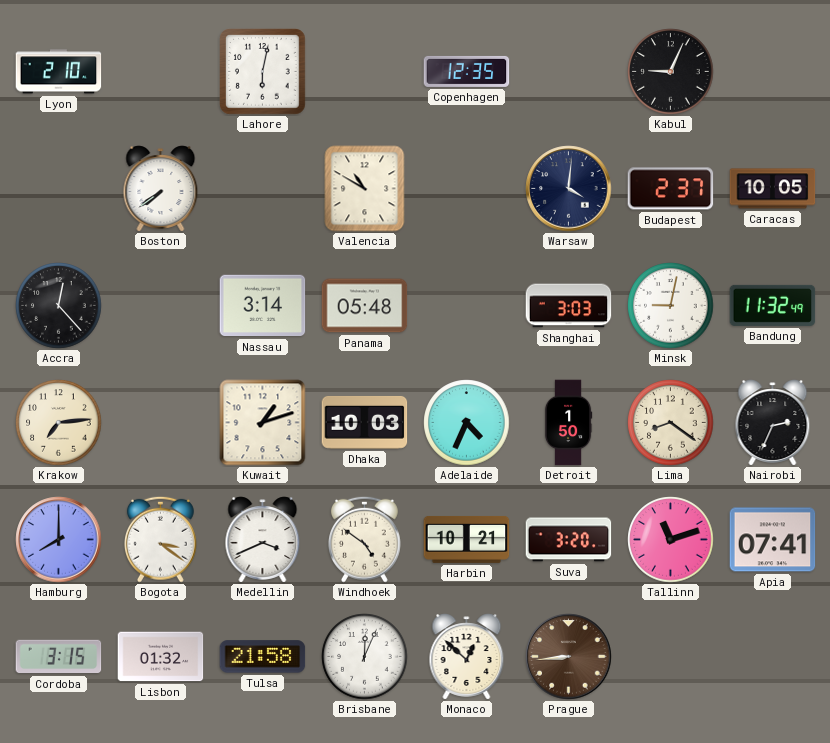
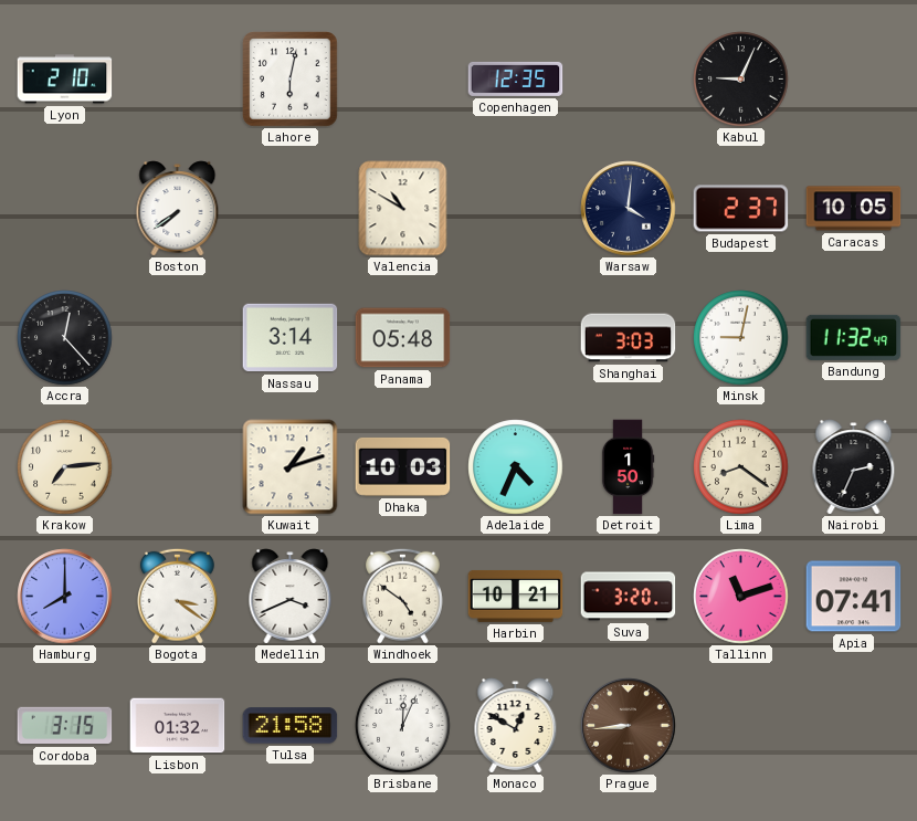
Monaco: 12:52 -> 12:50 (516, 726)
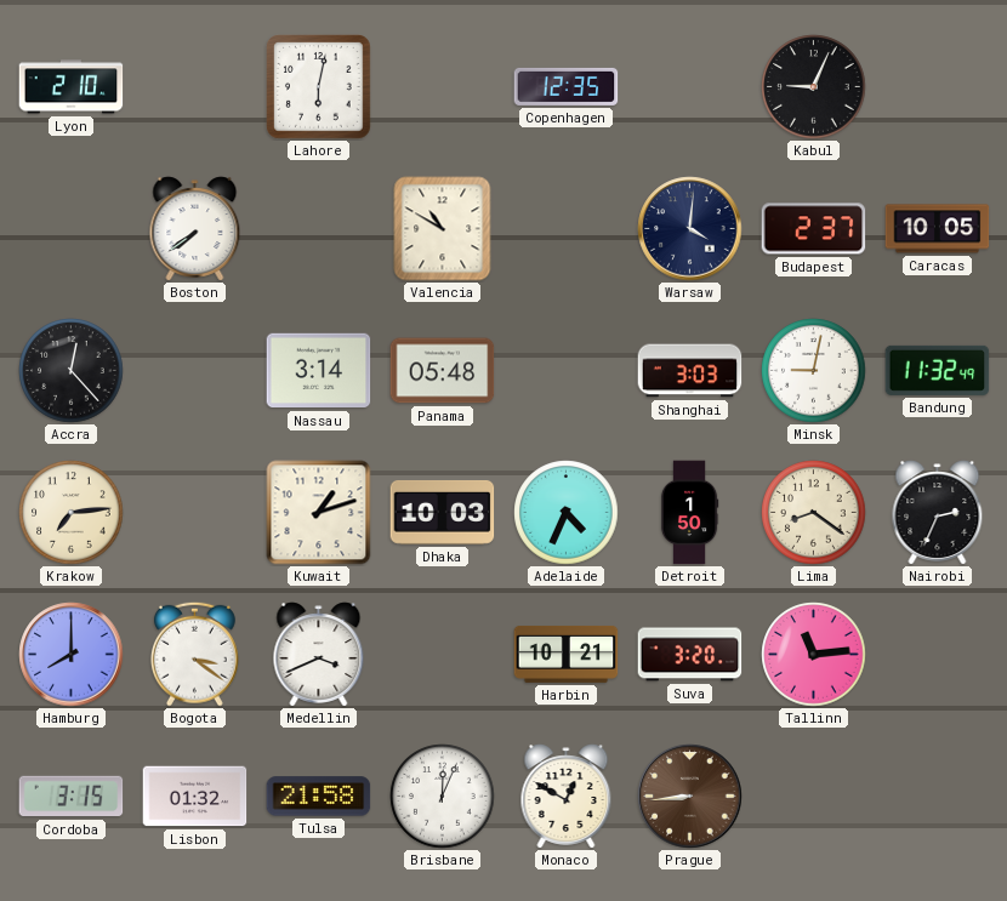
Windhoek: 4:51 -> none (402, 596)
Tallinn: 11:12 -> 11:14 (814, 655)
Apia: 07:41 -> none (854, 597)
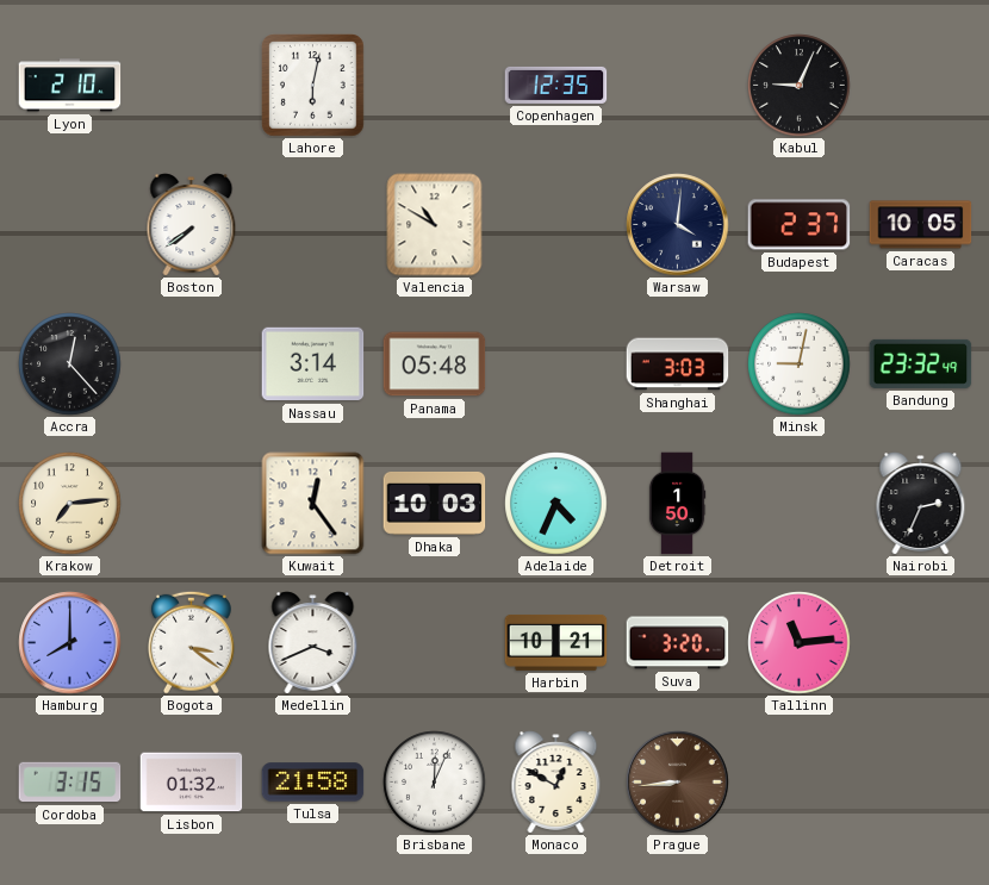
Bandung: 11:32 -> 23:32 (921, 363)
Kuwait: 1:12 -> 12:24 (313, 504)
Lima: 8:21 -> none (814, 513)
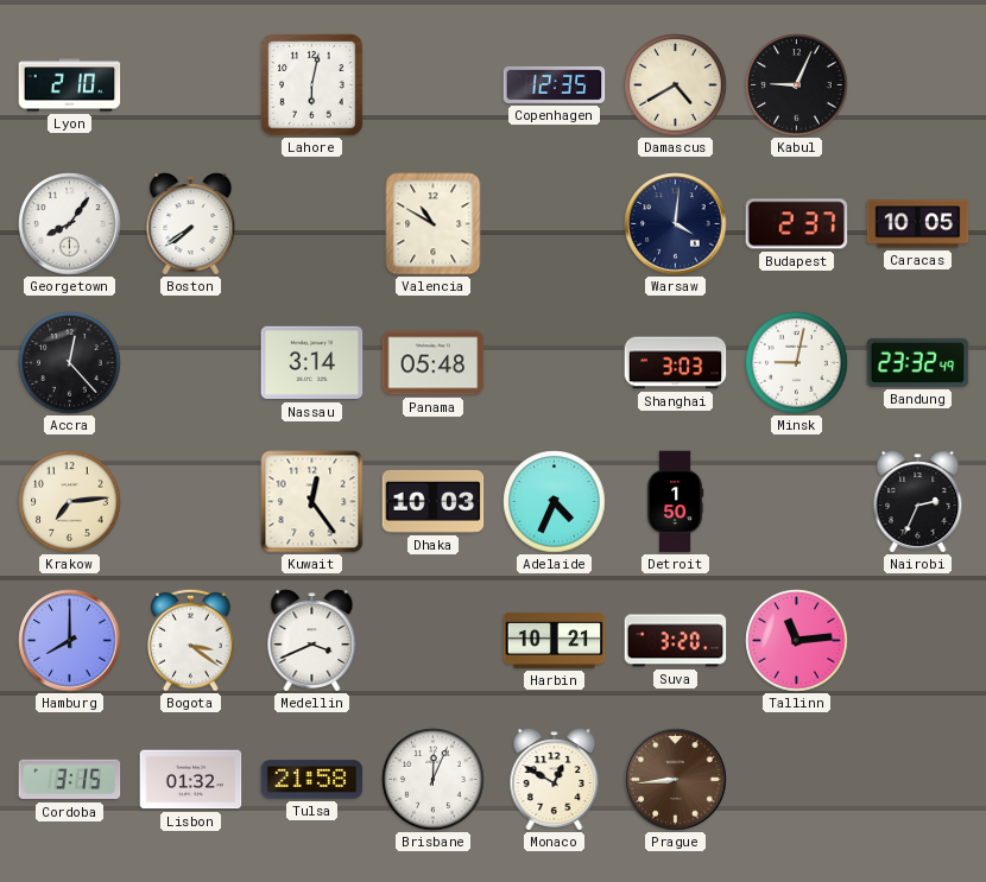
Damascus: none -> 4:40 (676, 85)
Georgetown: none -> 8:06 (70, 224)
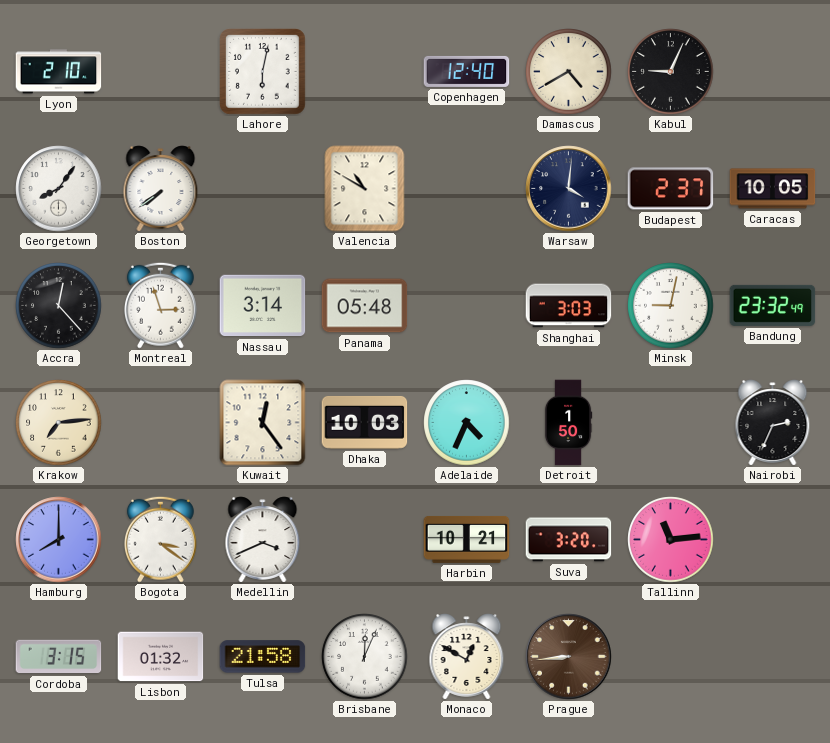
Copenhagen: 12:35 -> 12:40 (467, 71)
Montreal: none -> 2:57 (160, 305)
